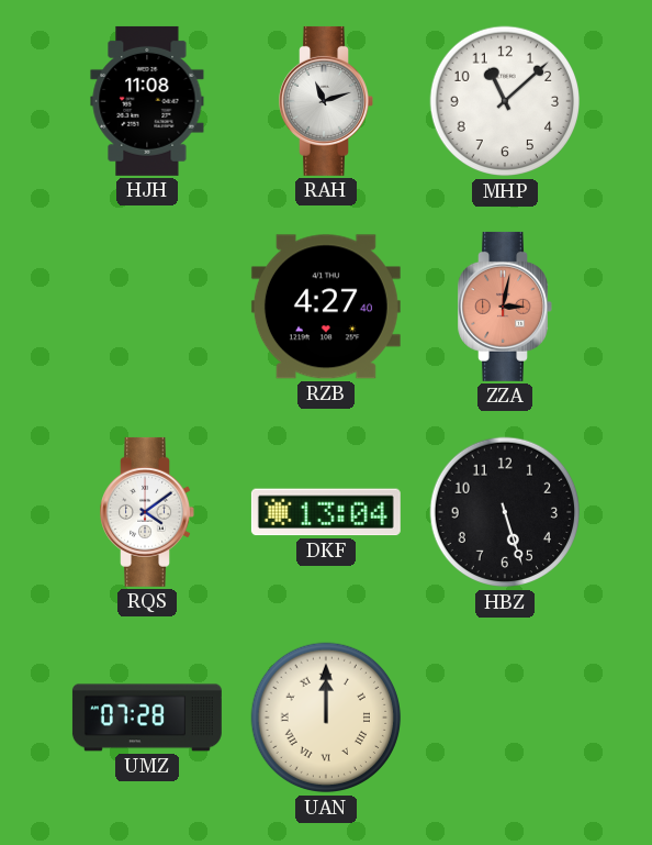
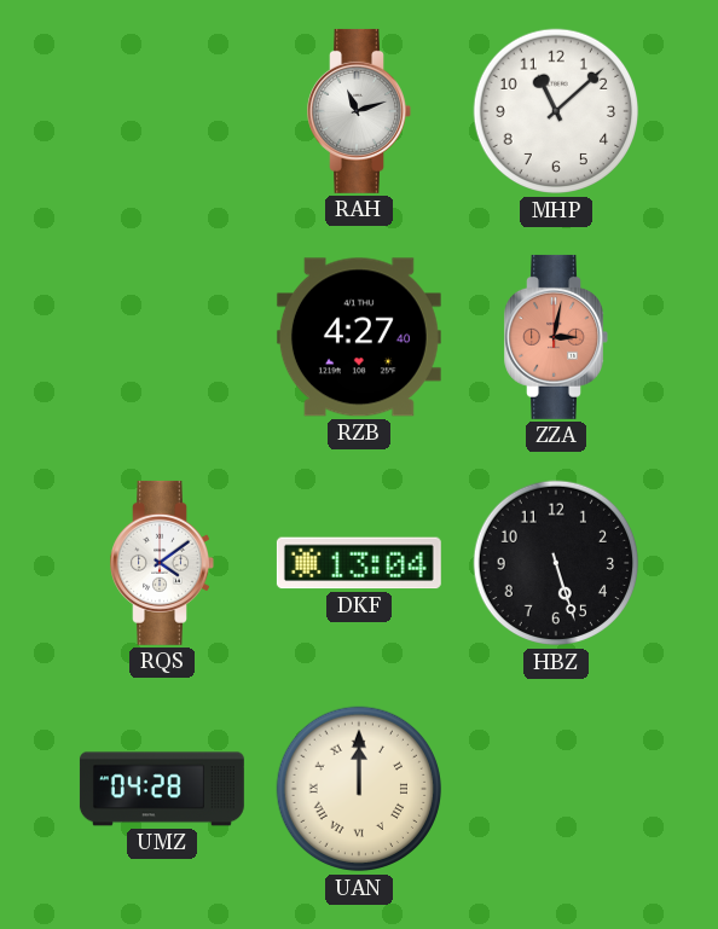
HJH: 11:08 -> none (147, 101)
UMZ: 07:28 -> 04:28 (162, 789)
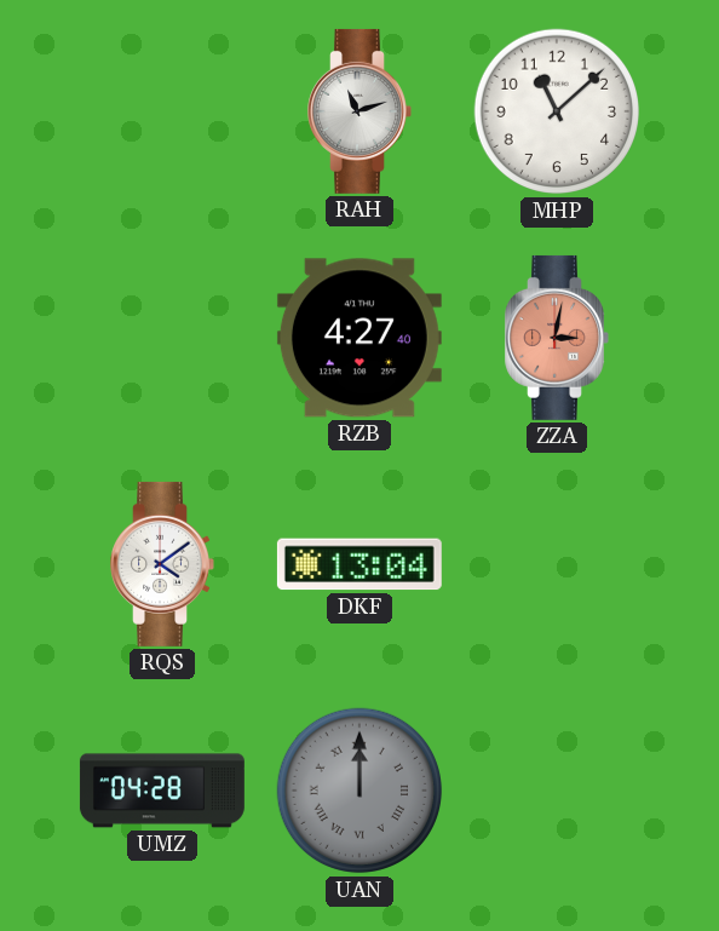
HBZ: 5:27 -> none (556, 563)
UAN dial: cream -> grey (359, 791)
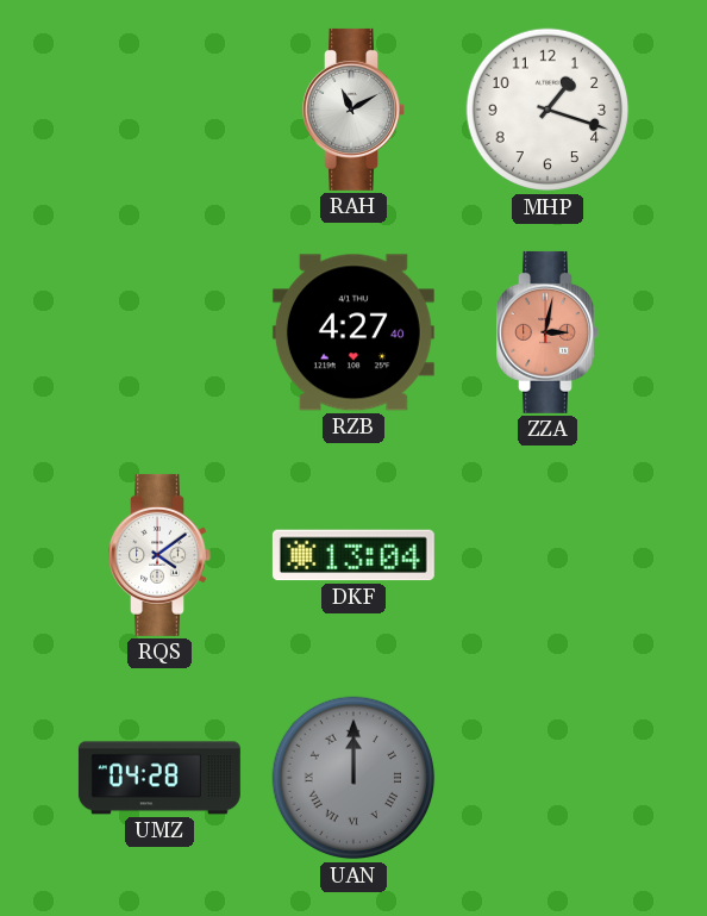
RAH: 11:12 -> 11:10 (353, 110)
MHP: 11:08 -> 1:18 (548, 110)
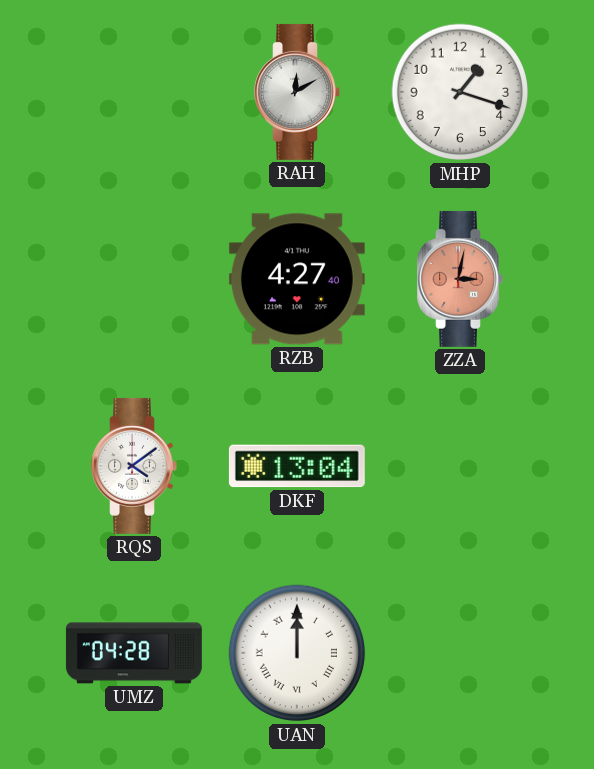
RAH: 11:10 -> 12:10 (297, 92)
UAN dial: grey -> white (297, 653)
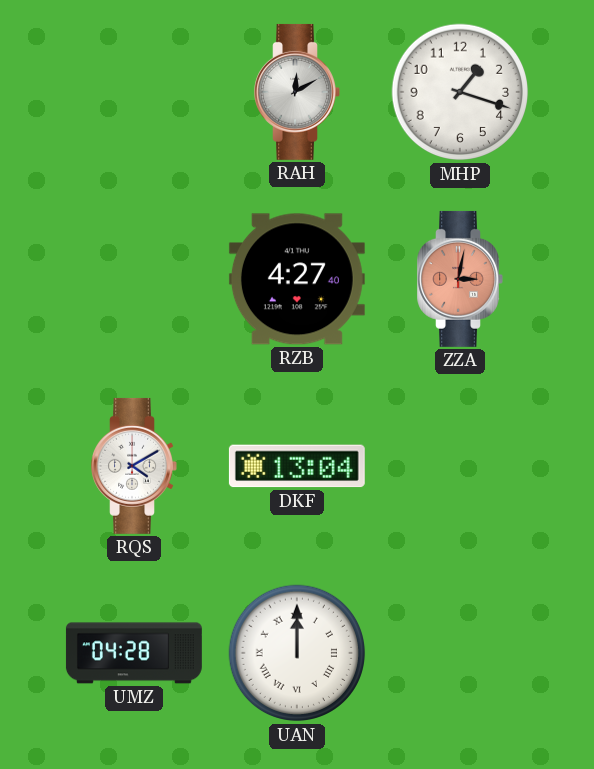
RQS: 4:09 -> 4:10 (134, 466)
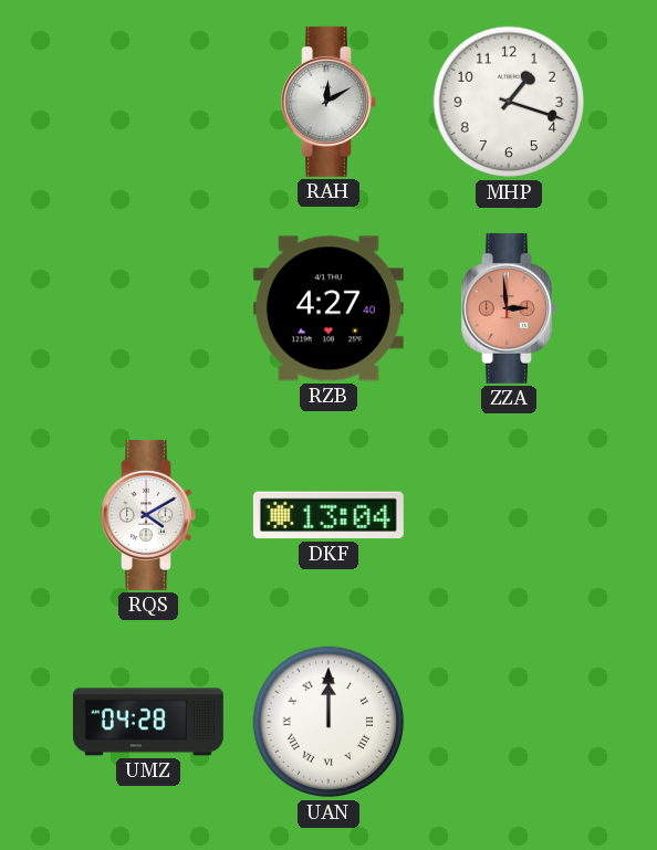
ZZA: 3:02 -> 2:59 (509, 308)
